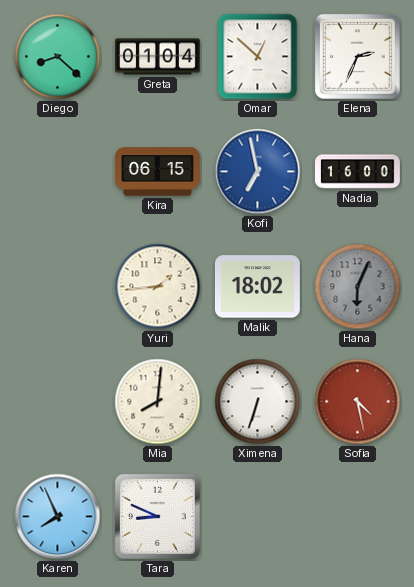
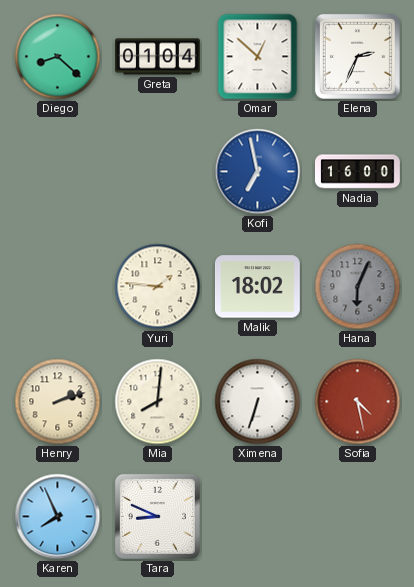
Kira: 06:15 -> none (158, 172)
Yuri: 1:44 -> 1:46 (158, 287)
Henry: none -> 2:12 (58, 402)
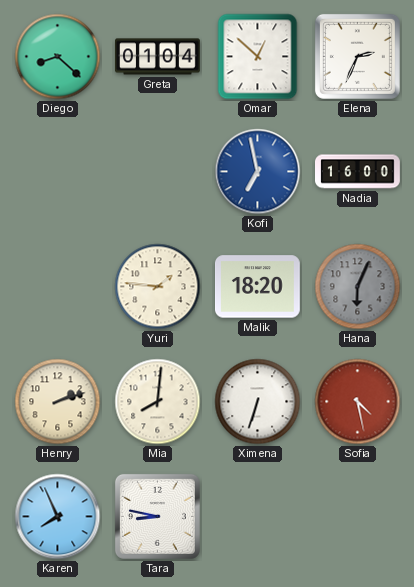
Malik: 18:02 -> 18:20 (258, 287)
Tara: 8:49 -> 8:47 (157, 516)
